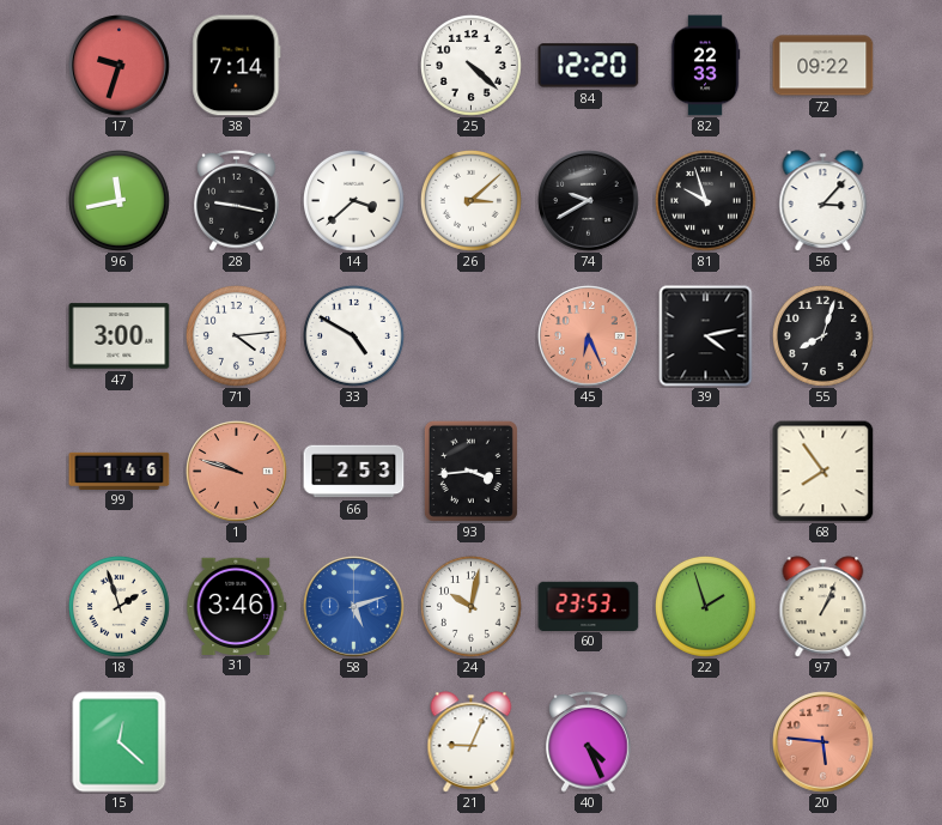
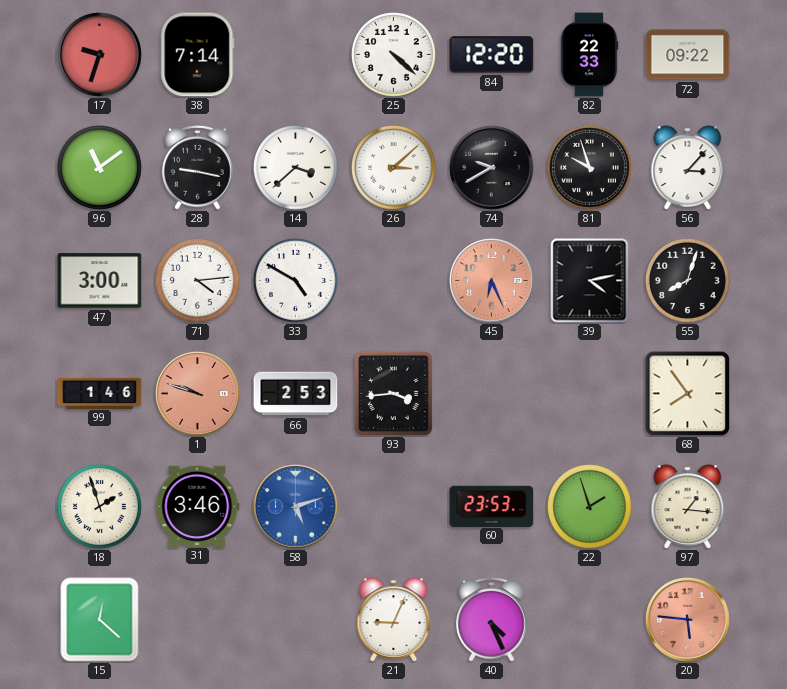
96: 11:43 -> 11:09 (99, 167)
24: 10:02 -> none (470, 606)
97: 1:04 -> 1:16 (688, 507)
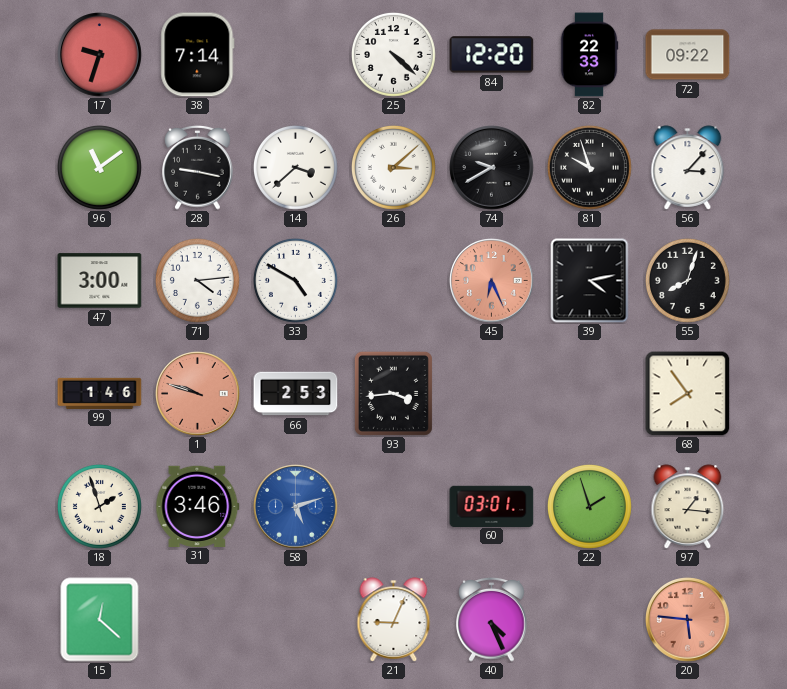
60: 23:53 -> 03:01 (492, 506)
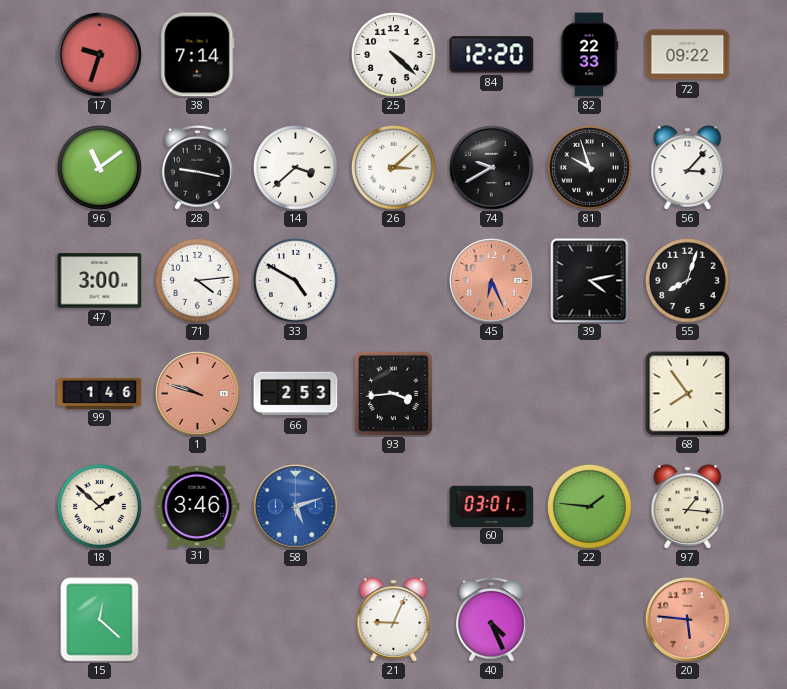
18: 1:57 -> 1:52 (99, 506)
22: 1:57 -> 1:46 (589, 506)
